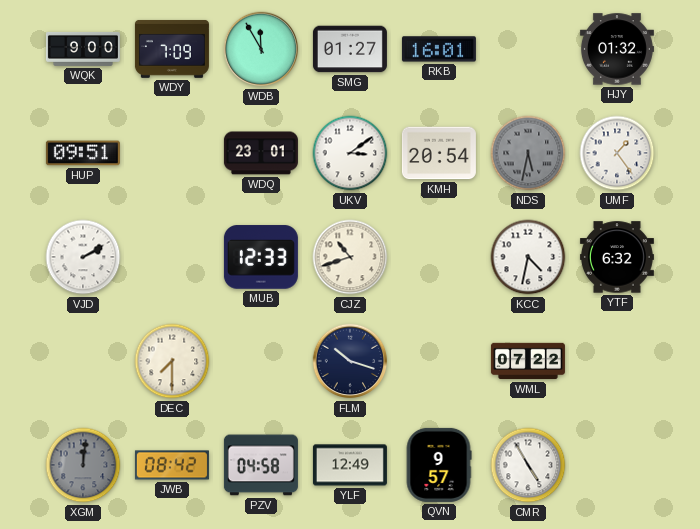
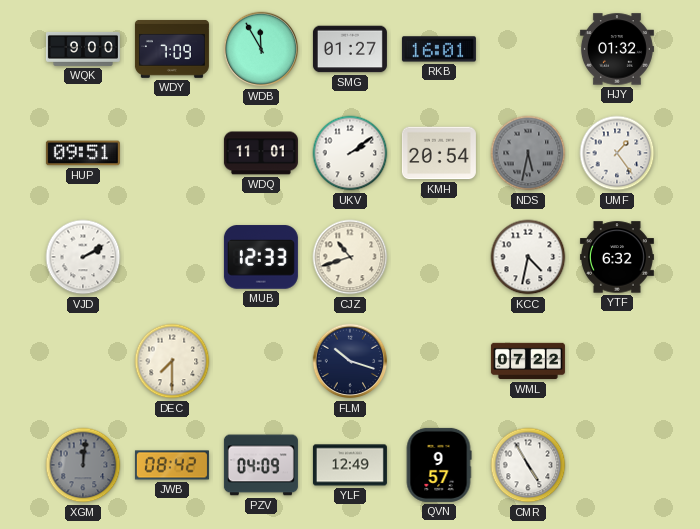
WDQ: 23:01 -> 11:01 (261, 153)
UKV: 3:09 -> 2:09 (350, 153)
PZV: 04:58 -> 04:09 (261, 465)
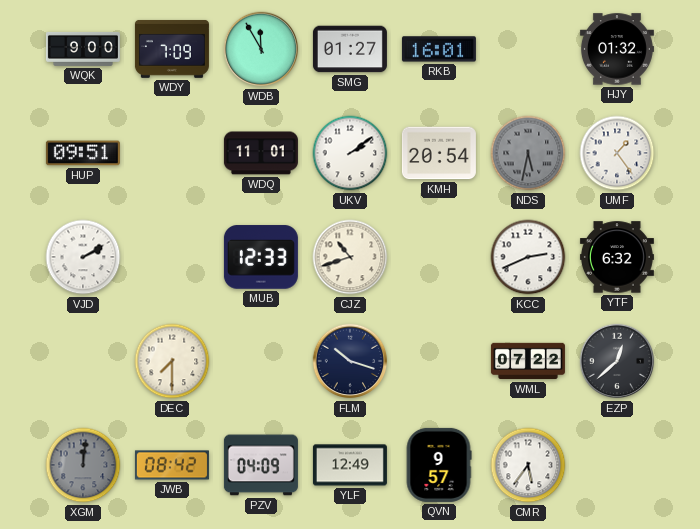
KCC: 4:32 -> 2:41 (528, 257)
EZP: none -> 12:38 (617, 361)
CMR: 4:55 -> 5:36 (528, 465)
